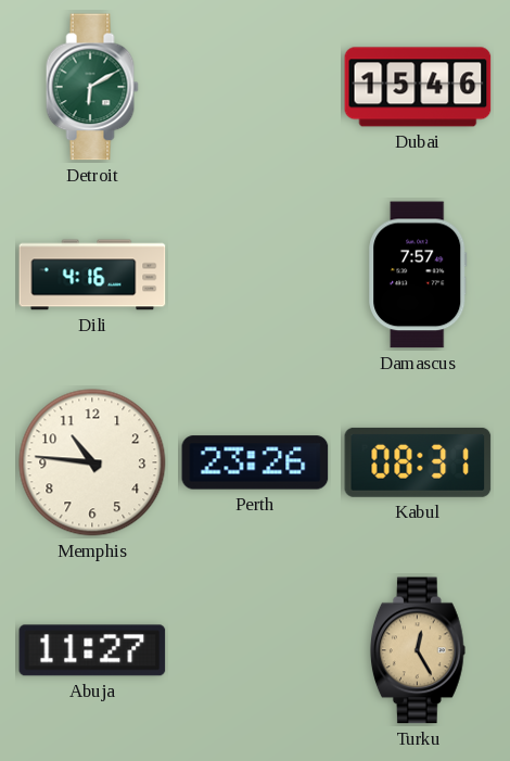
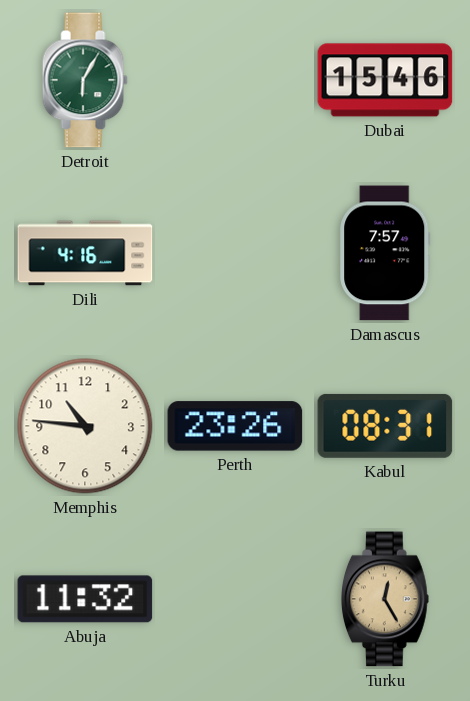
Detroit: 6:10 -> 6:05 (85, 80)
Abuja: 11:27 -> 11:32 (85, 599)
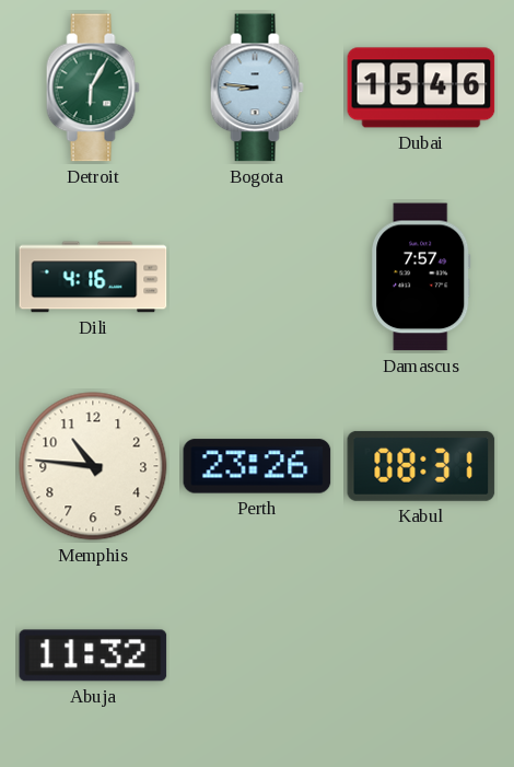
Bogota: none -> 8:46 (257, 88)
Turku: 12:25 -> none (385, 599)
